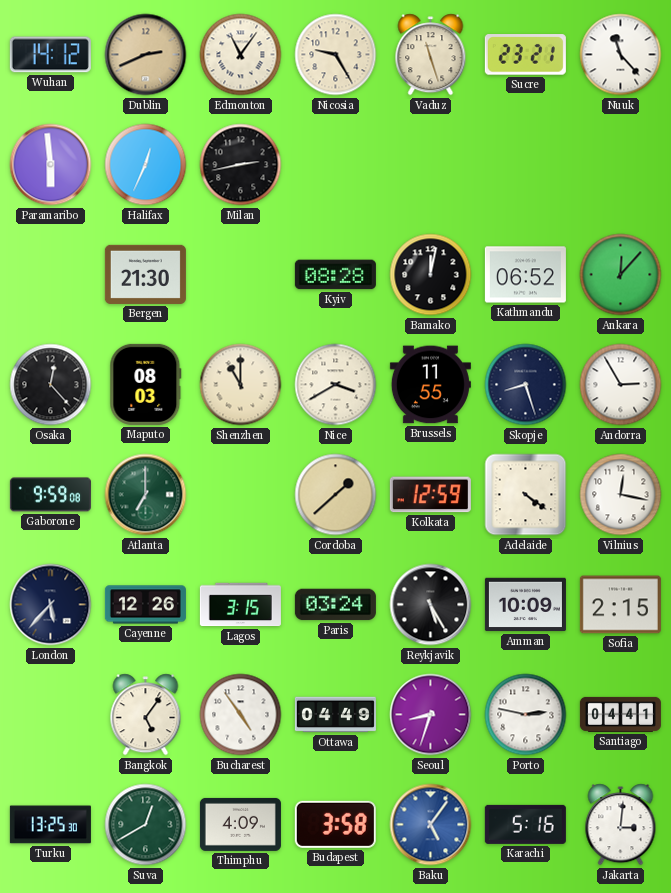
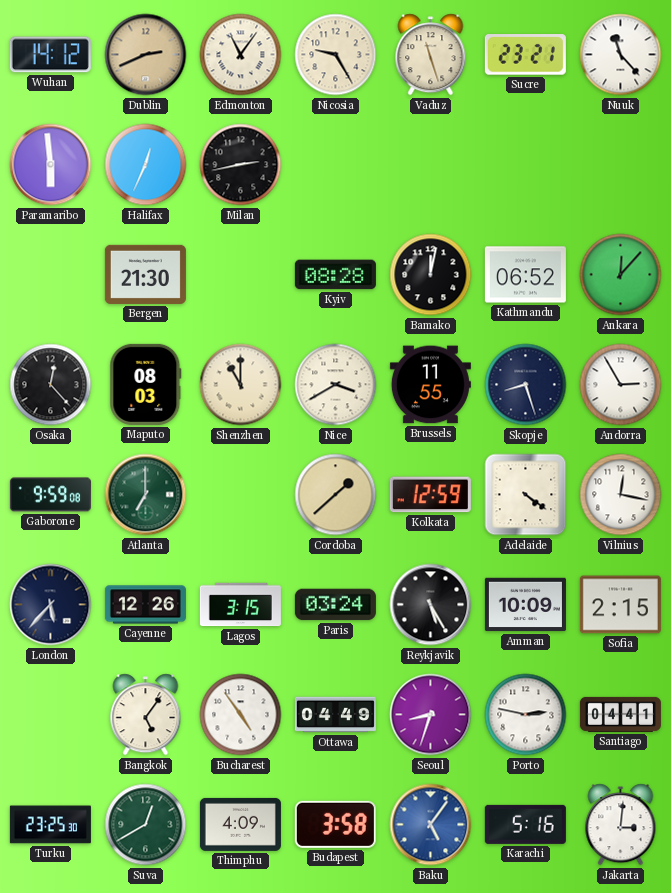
Turku: 13:25 -> 23:25 (50, 825)
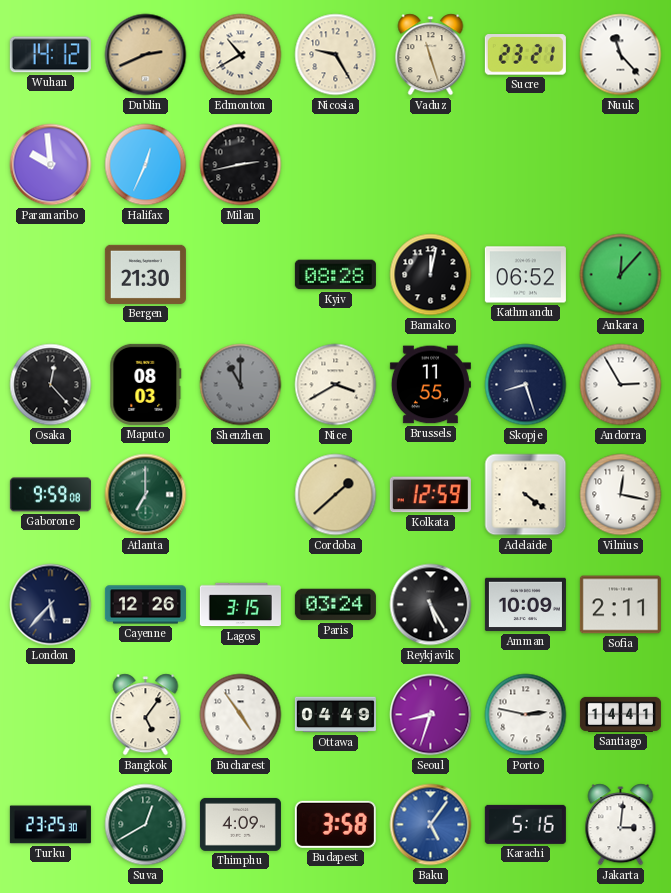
Edmonton: 11:06 -> 10:40 (241, 55)
Paramaribo: 5:59 -> 9:59 (51, 165)
Shenzhen dial: cream -> grey (241, 385)
Sofia: 2:15 -> 2:11 (620, 605)
Santiago: 04:41 -> 14:41 (620, 714)
